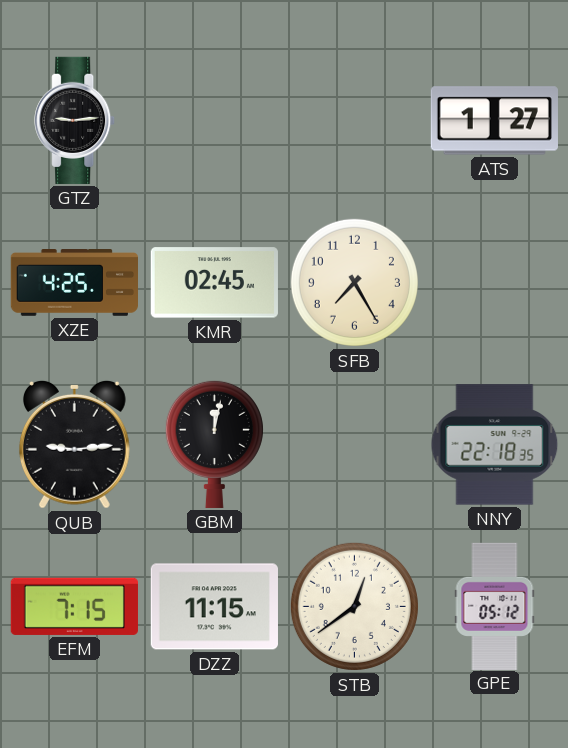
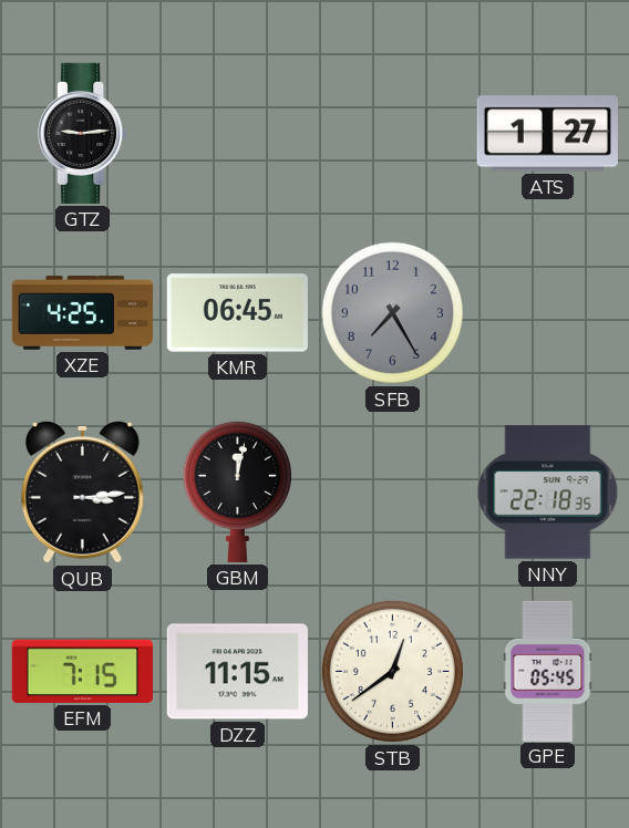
KMR: 02:45 -> 06:45 (237, 313)
SFB dial: cream -> grey (392, 312)
QUB: 9:14 -> 3:14 (82, 491)
GPE: 05:12 -> 05:45 (548, 671)
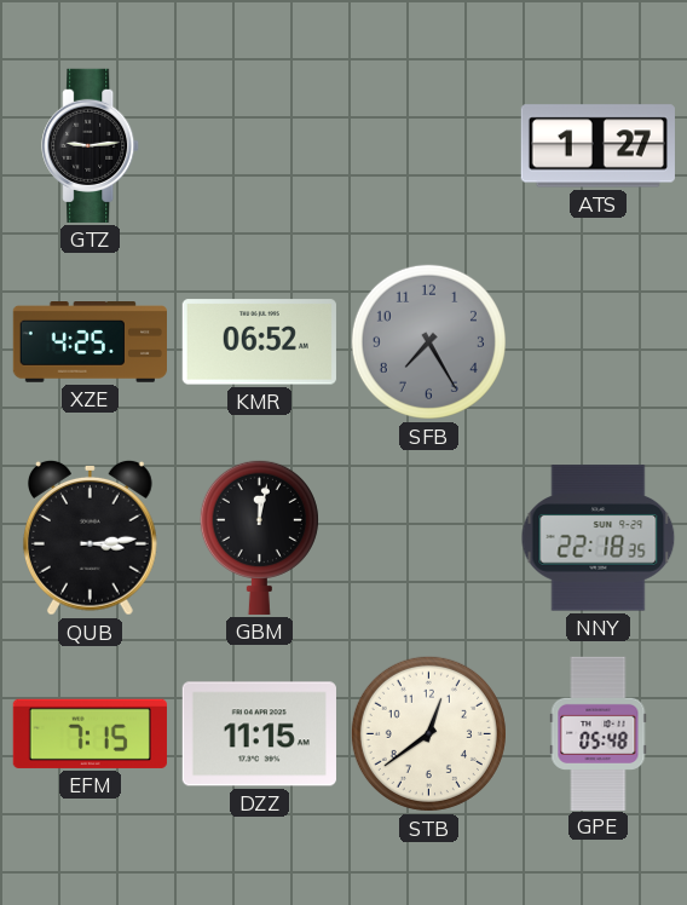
KMR: 06:45 -> 06:52 (259, 342)
GPE: 05:45 -> 05:48 (599, 733)
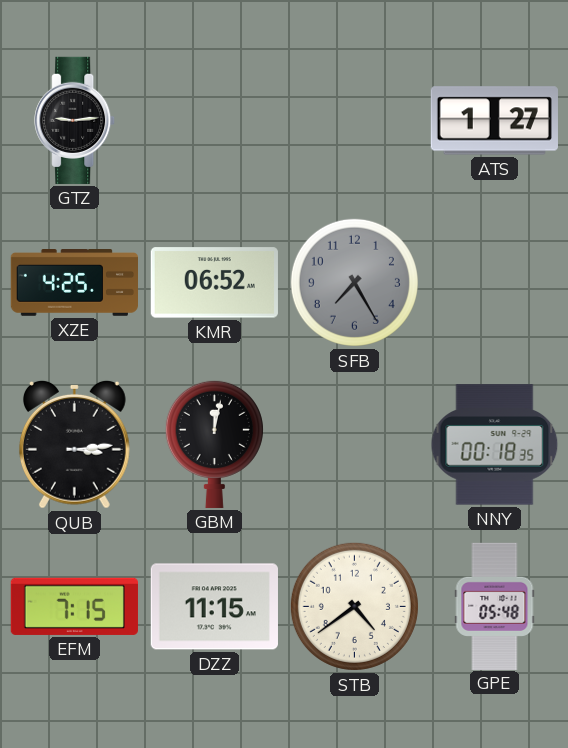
NNY: 22:18 -> 00:18 (495, 445)
STB: 12:39 -> 4:39 (354, 606)
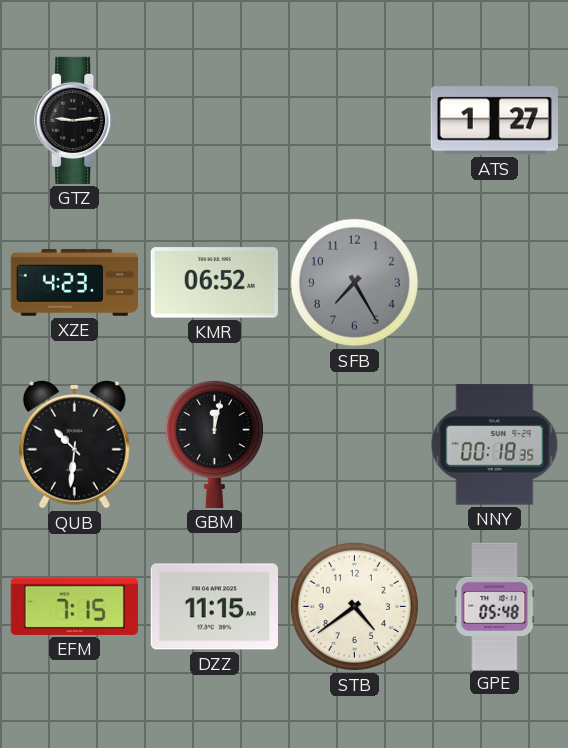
XZE: 4:25 -> 4:23 (74, 283)
QUB: 3:14 -> 10:31 (74, 444)
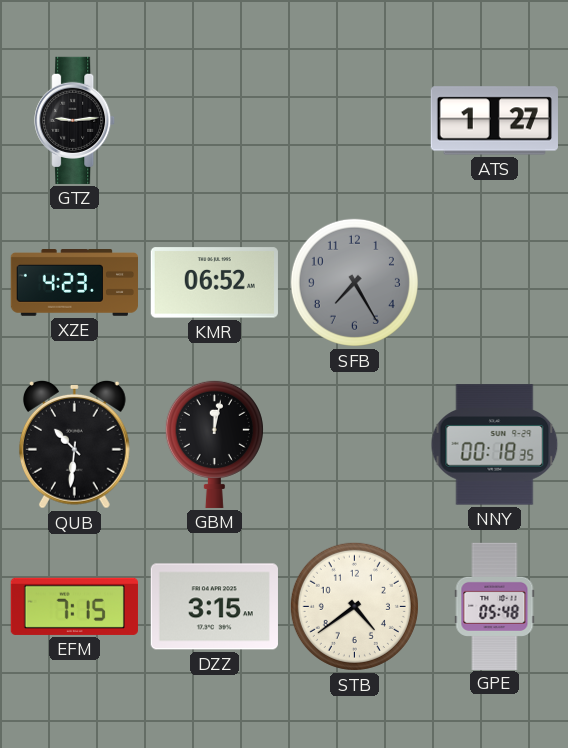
DZZ: 11:15 -> 3:15 (214, 607)
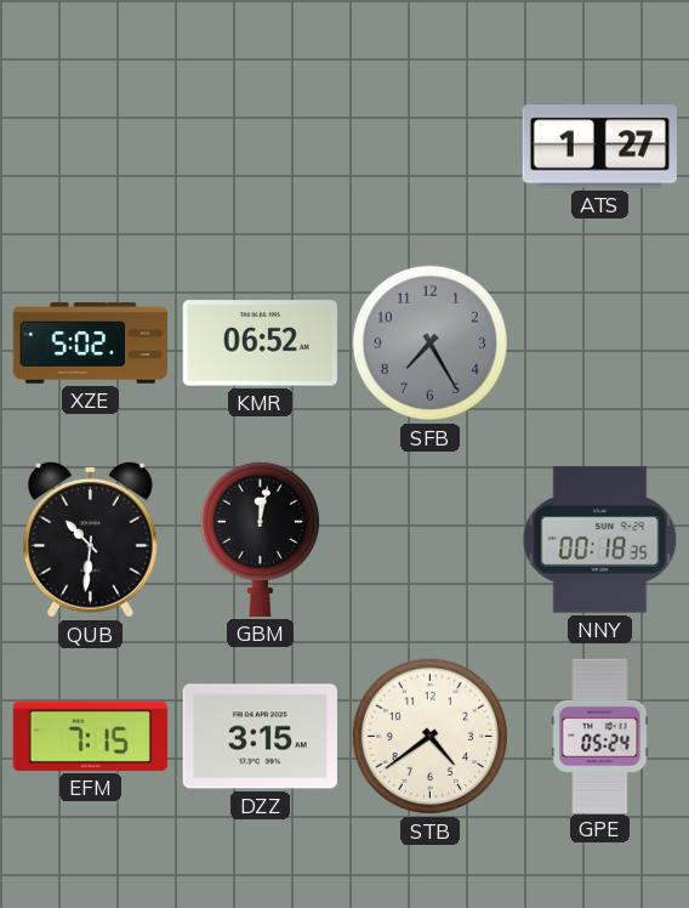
GTZ: 9:14 -> none (75, 120)
XZE: 4:23 -> 5:02 (90, 344)
GPE: 05:48 -> 05:24 (600, 736)
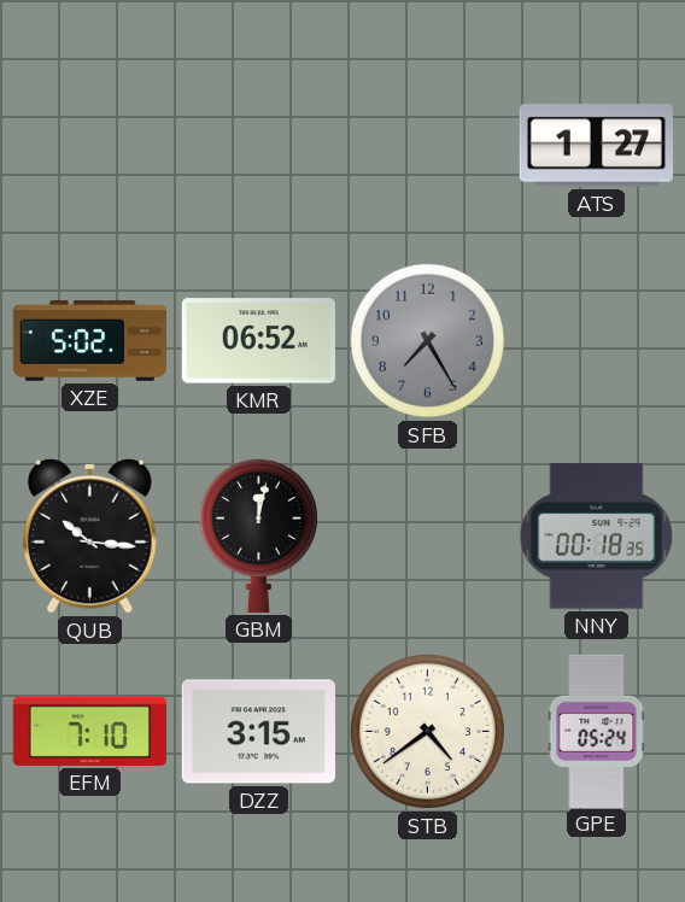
QUB: 10:31 -> 10:16 (89, 535)
EFM: 7:15 -> 7:10 (89, 731)
